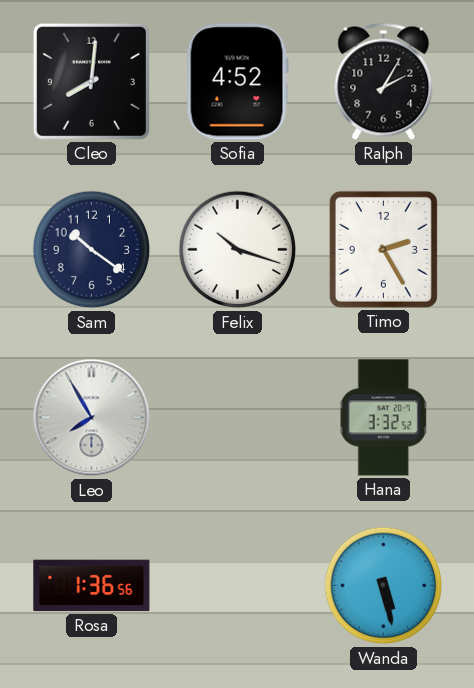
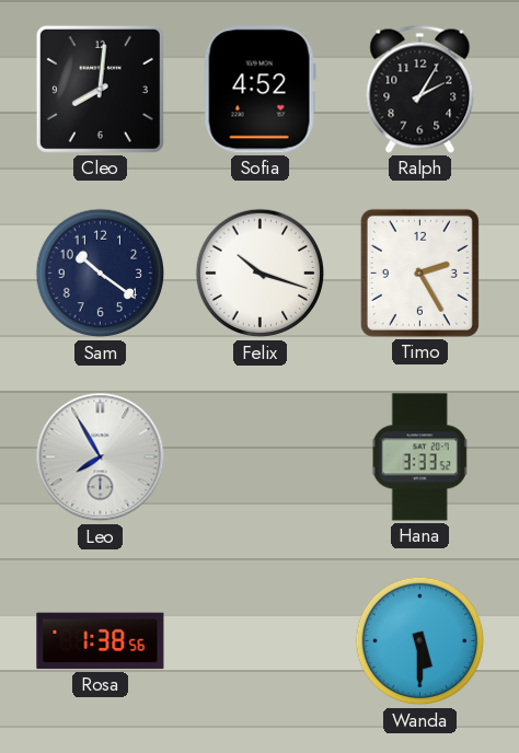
Hana: 3:32 -> 3:33 (420, 457)
Rosa: 1:36 -> 1:38 (101, 641)
Wanda: 5:28 -> 5:30 (420, 641)
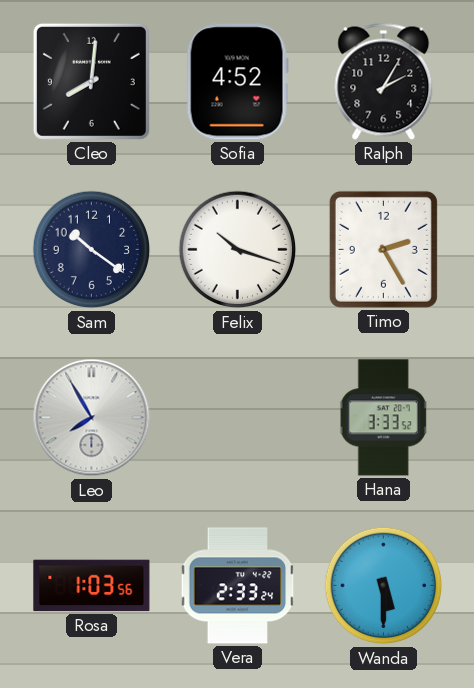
Rosa: 1:38 -> 1:03 (92, 586)
Vera: none -> 2:33 (238, 586)
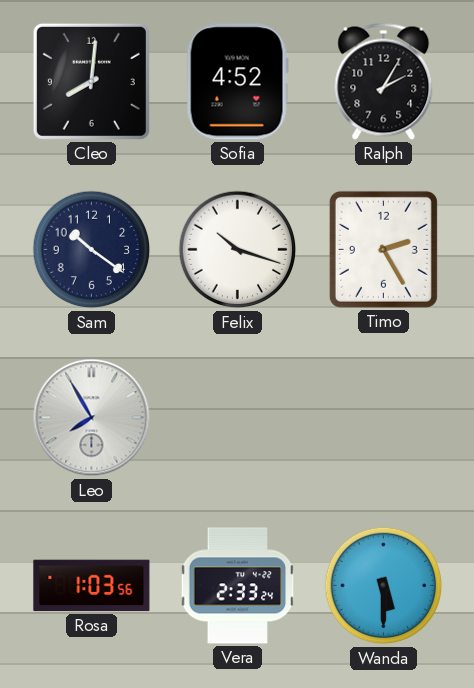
Hana: 3:33 -> none (384, 418)
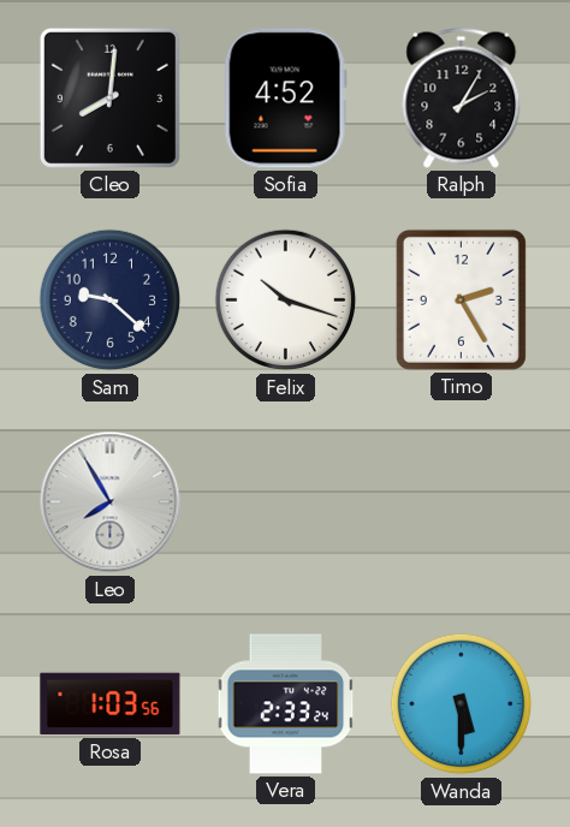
Sam: 10:21 -> 9:22 (111, 301)
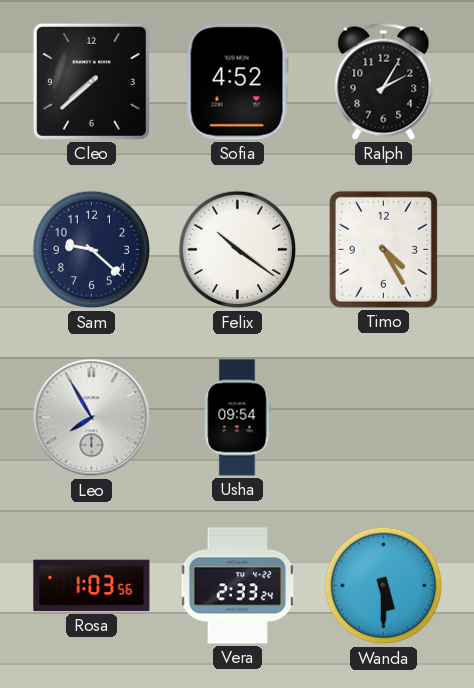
Cleo: 8:01 -> 7:38 (91, 81)
Felix: 10:18 -> 10:21 (238, 250)
Timo: 2:25 -> 4:25 (383, 249)
Usha: none -> 09:54 (238, 418)
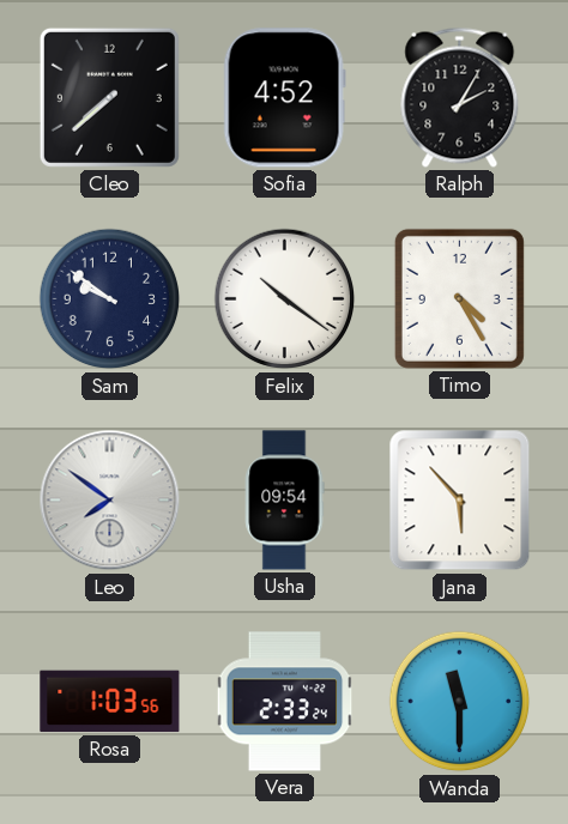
Sam: 9:22 -> 9:51 (110, 299)
Leo: 7:55 -> 7:51 (110, 501)
Jana: none -> 5:53 (460, 501)
Wanda: 5:30 -> 11:30 (460, 702)
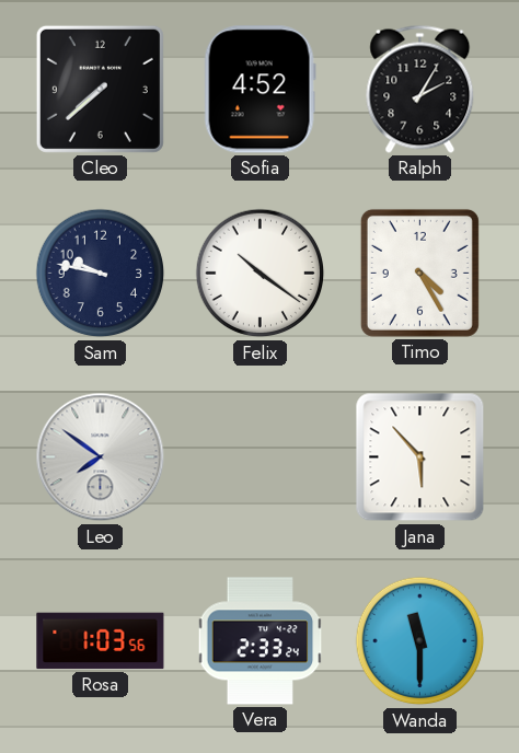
Sam: 9:51 -> 9:47 (101, 274)
Usha: 09:54 -> none (285, 501)
